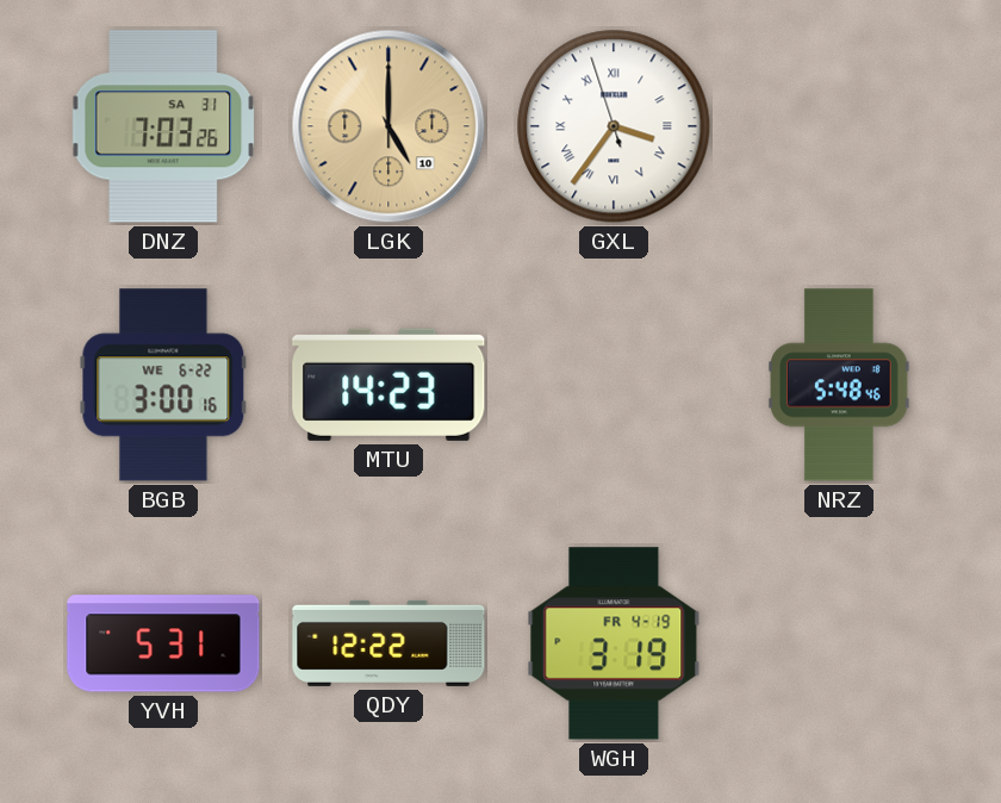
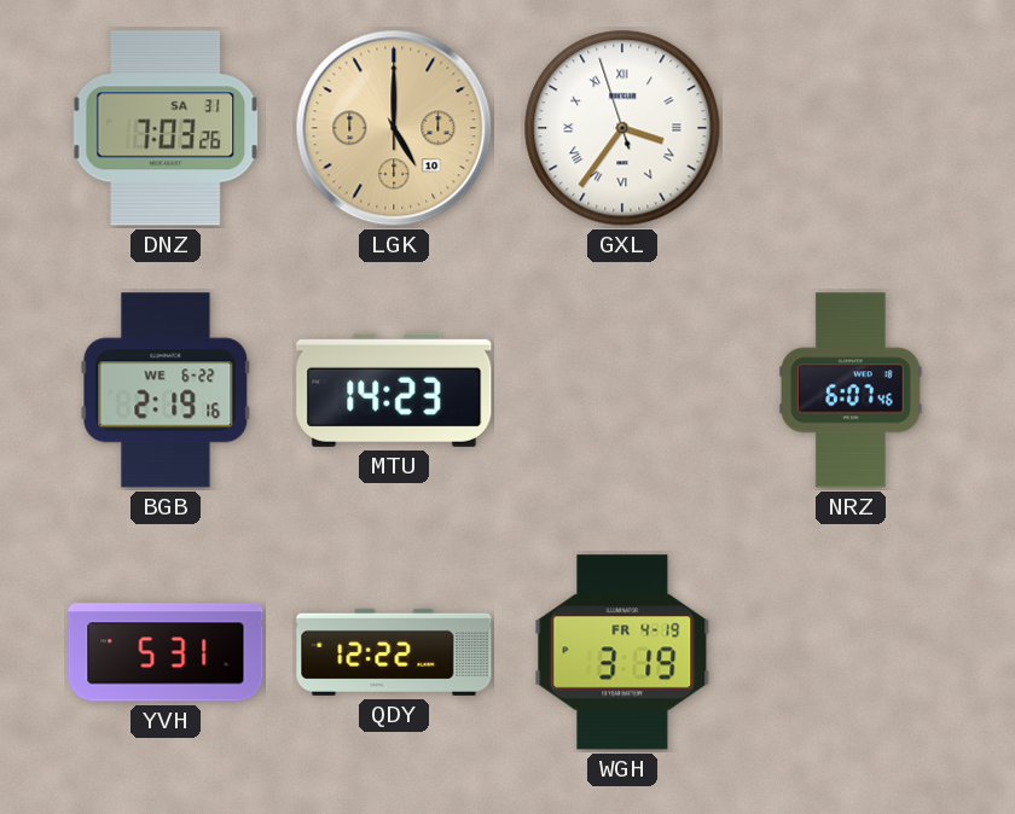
BGB: 3:00 -> 2:19 (166, 390)
NRZ: 5:48 -> 6:07 (852, 390)
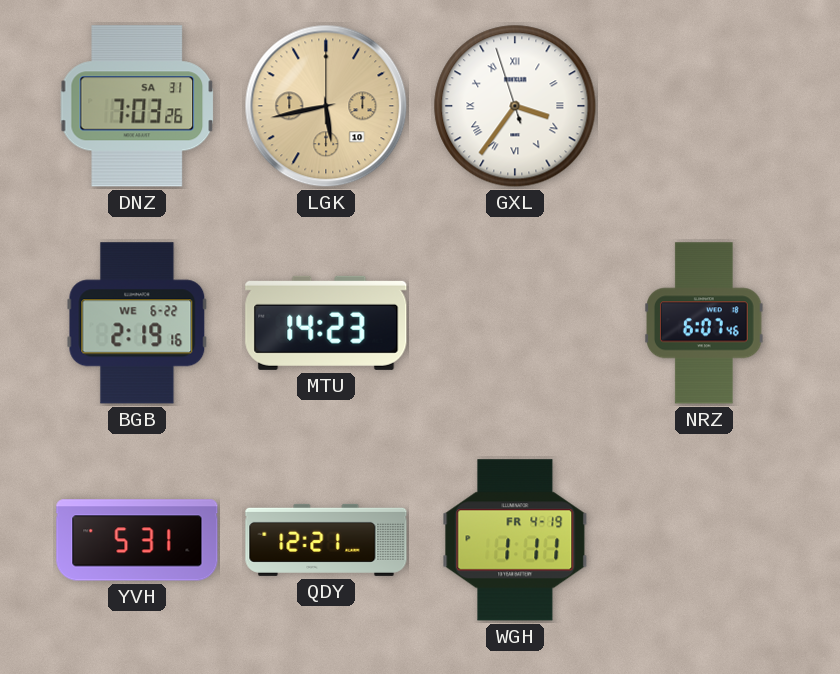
LGK: 5:00 -> 5:43 (326, 106)
QDY: 12:22 -> 12:21 (326, 540)
WGH: 3:19 -> 1:11 (515, 540)
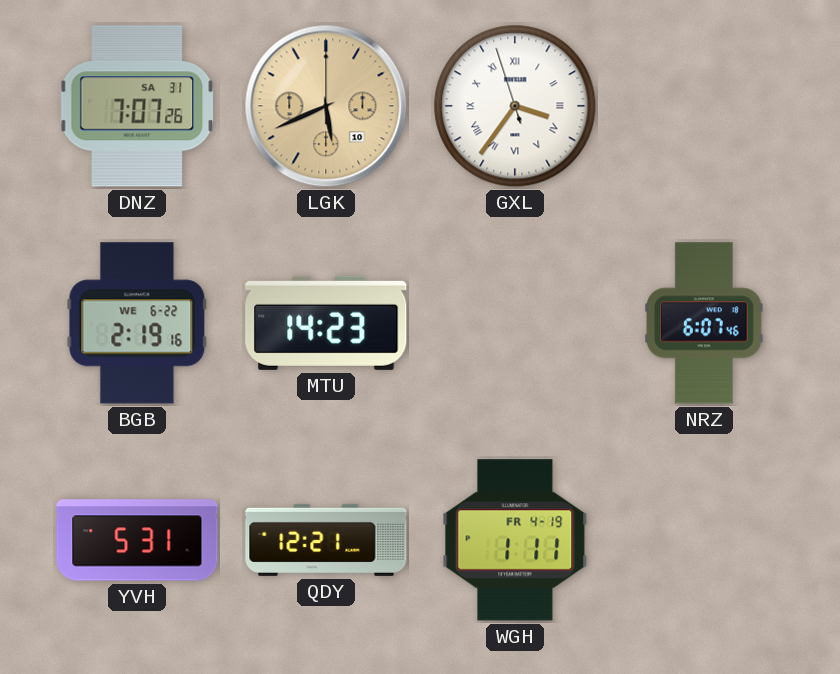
DNZ: 7:03 -> 7:07 (137, 106)
LGK: 5:43 -> 5:41 (326, 106)
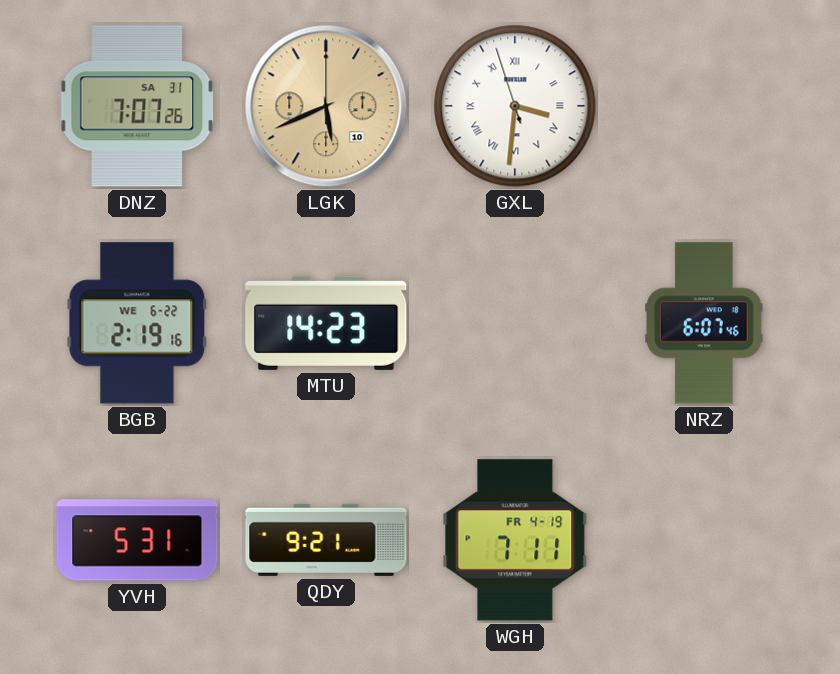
GXL: 3:35 -> 3:30 (515, 106)
QDY: 12:21 -> 9:21 (326, 540)
WGH: 1:11 -> 7:11 (515, 540)
